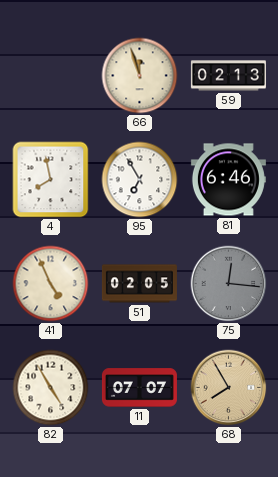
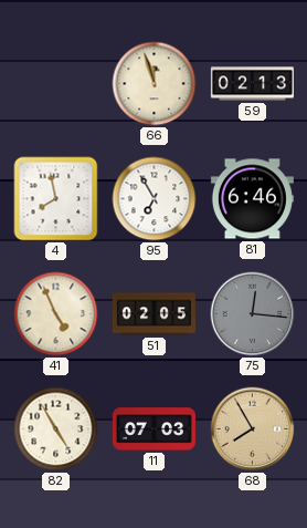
11: 07:07 -> 07:03 (153, 429)
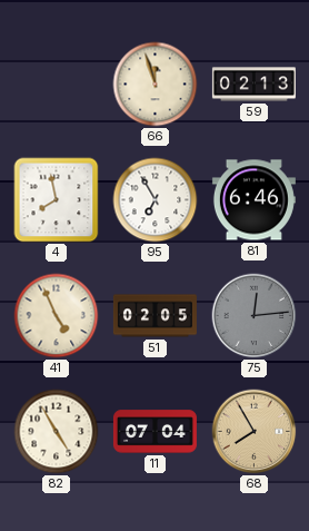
75: 12:16 -> 12:14 (255, 316)
11: 07:03 -> 07:04 (154, 432)
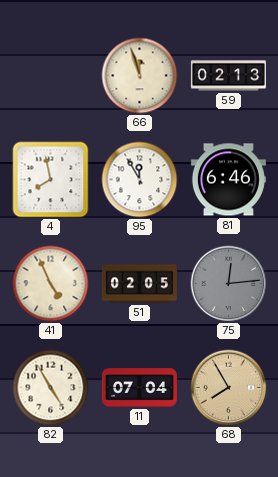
95: 6:55 -> 11:55 (140, 180)
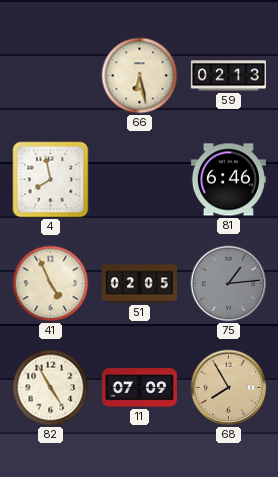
66: 11:57 -> 6:28 (140, 76)
95: 11:55 -> none (140, 180)
75: 12:14 -> 1:14 (229, 284)
11: 07:04 -> 07:09 (139, 388)
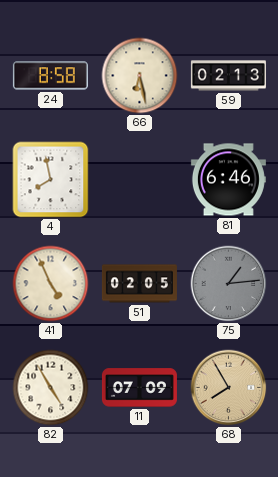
24: none -> 8:58 (50, 76)
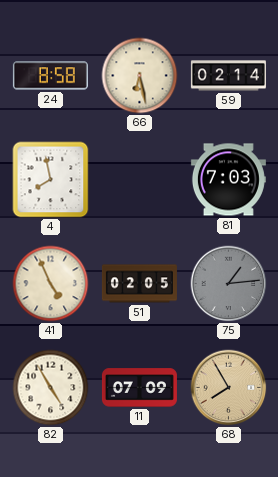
59: 02:13 -> 02:14 (228, 76)
81: 6:46 -> 7:03 (228, 180)
